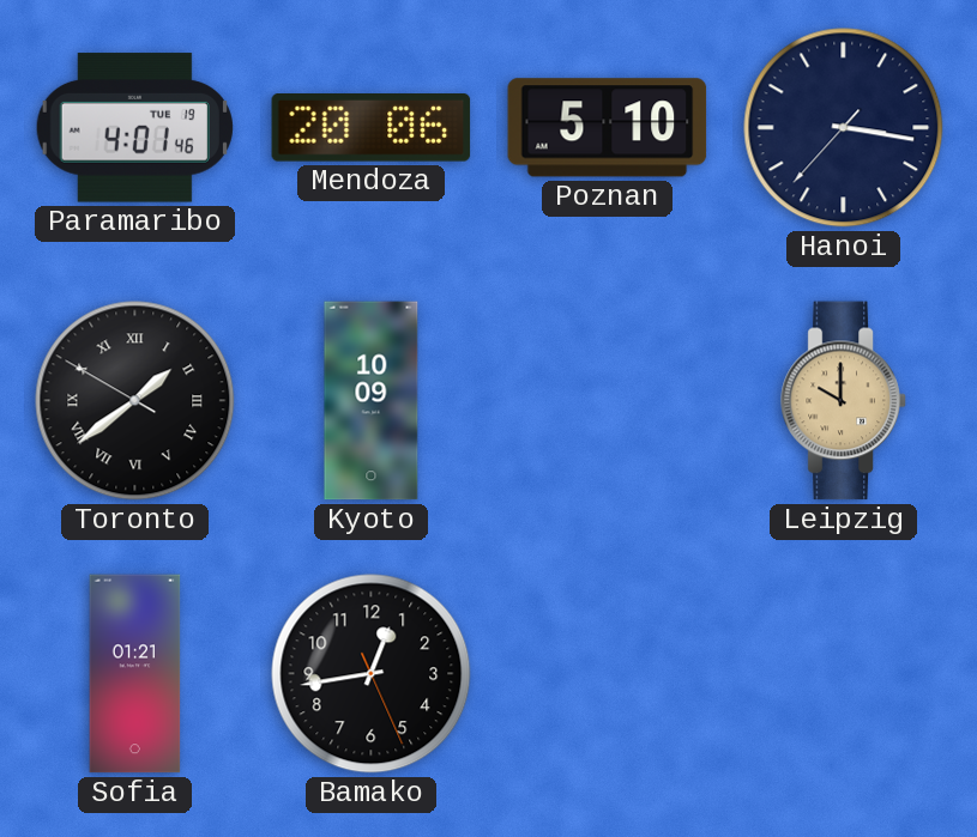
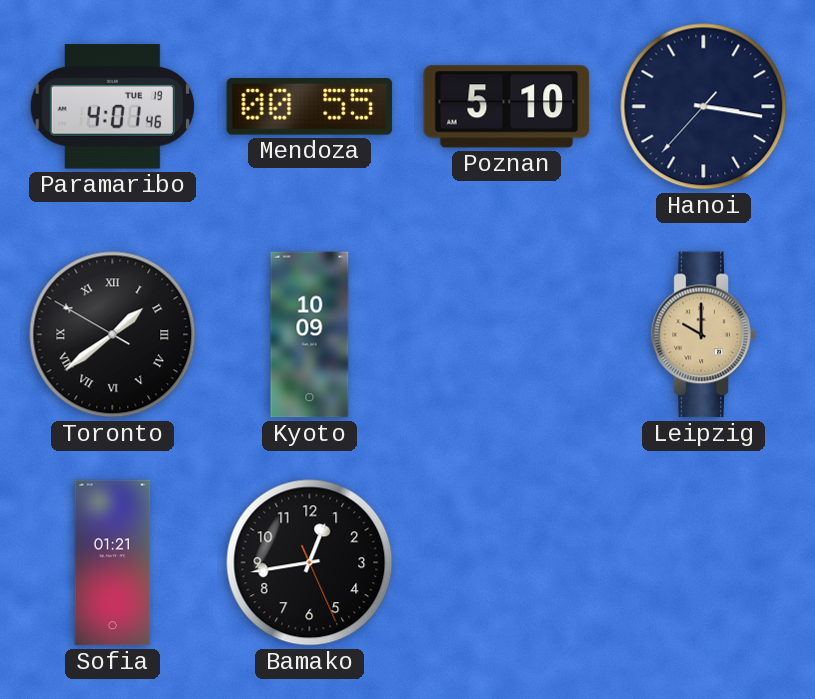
Mendoza: 20:06 -> 00:55 (310, 107)
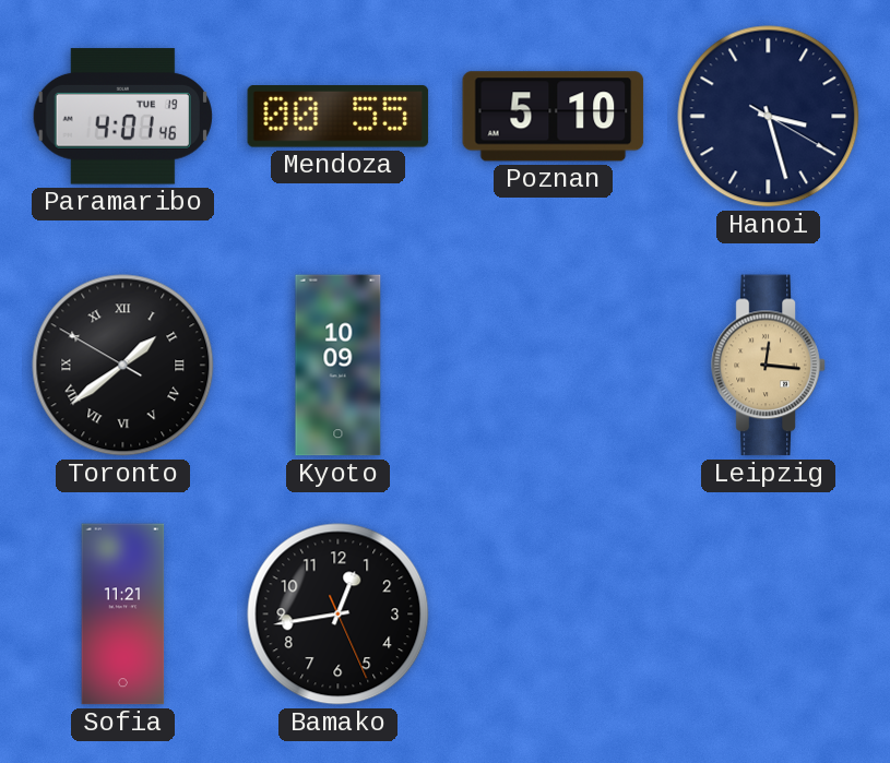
Hanoi: 3:16 -> 3:27 (769, 117)
Leipzig: 10:00 -> 12:16 (769, 366)
Sofia: 01:21 -> 11:21 (123, 615)
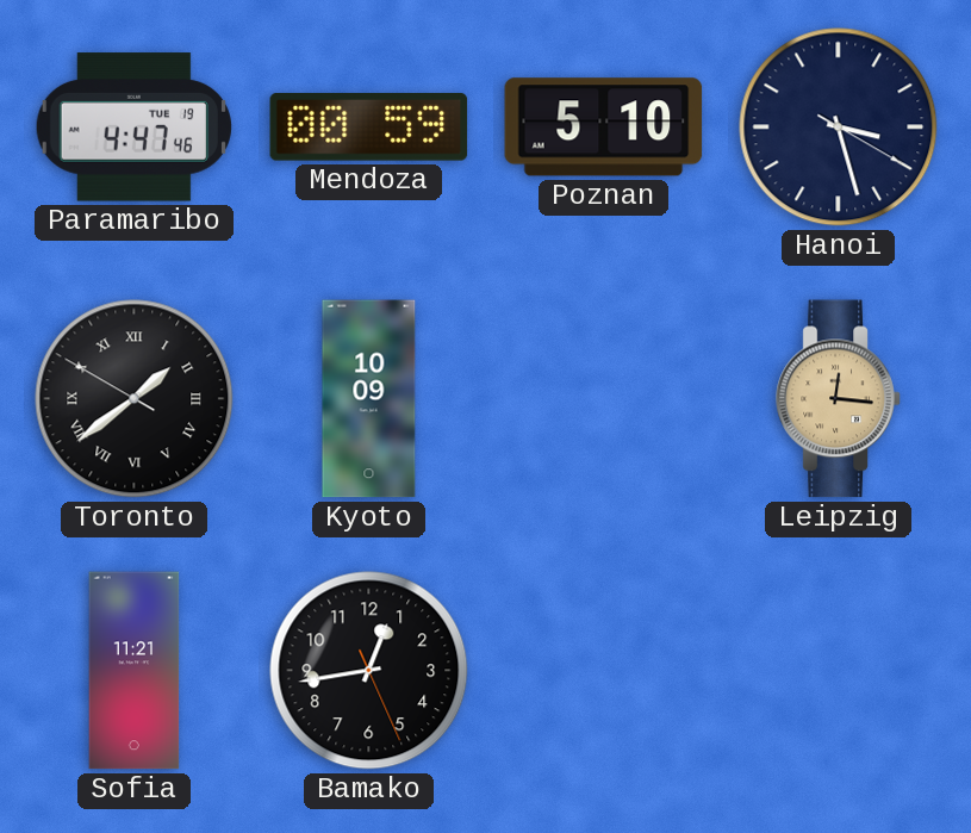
Paramaribo: 4:01 -> 4:47 (133, 128)
Mendoza: 00:55 -> 00:59 (369, 128)
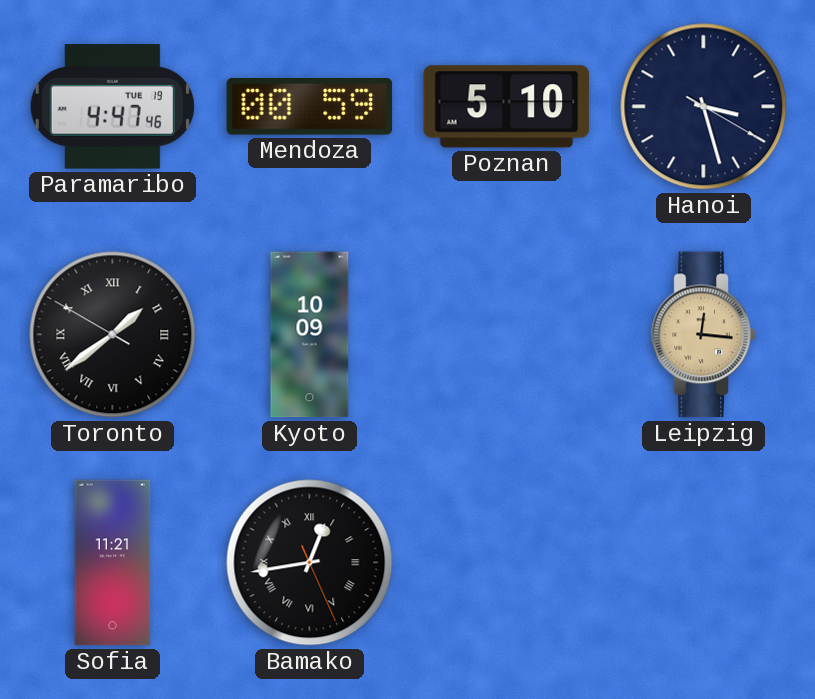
Bamako numerals: Arabic -> Roman (310, 563)
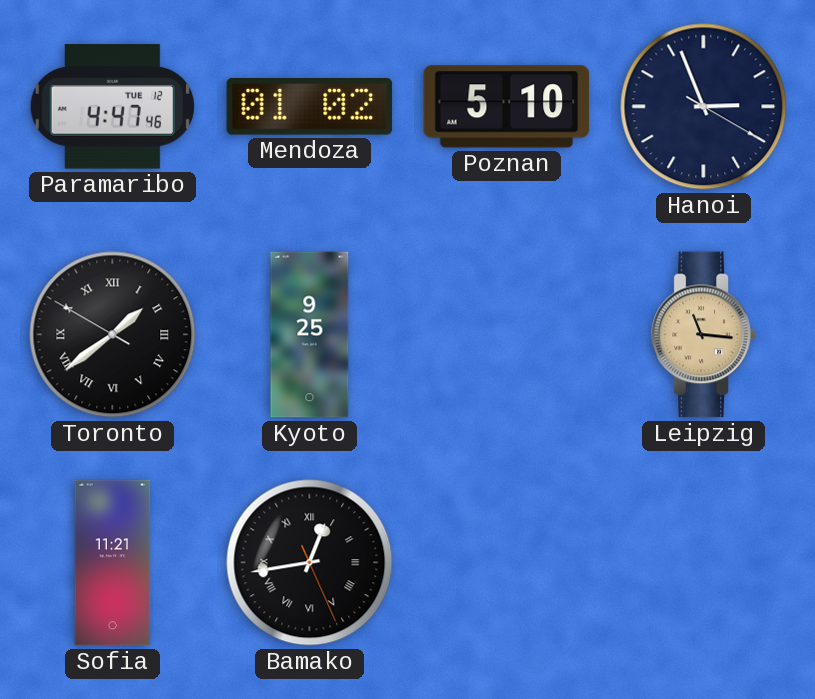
Paramaribo date: TUE 19 -> TUE 12 (112, 107)
Mendoza: 00:59 -> 01:02 (310, 107)
Hanoi: 3:27 -> 2:56 (704, 107)
Kyoto: 10:09 -> 9:25 (310, 335)
Leipzig: 12:16 -> 11:16 (704, 335)
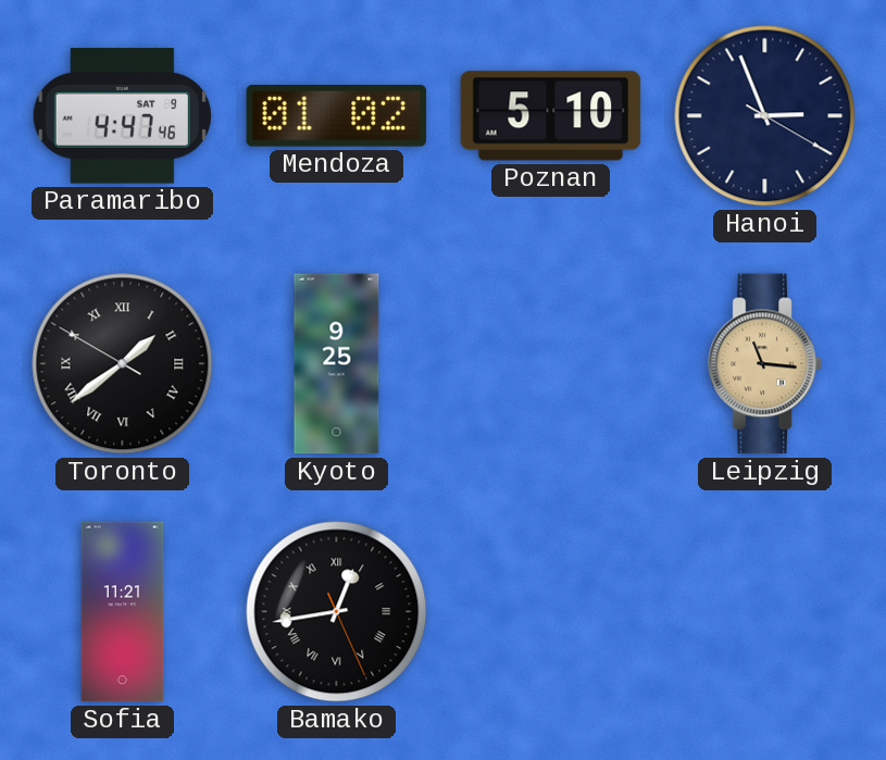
Paramaribo date: TUE 12 -> SAT 9 (122, 116)
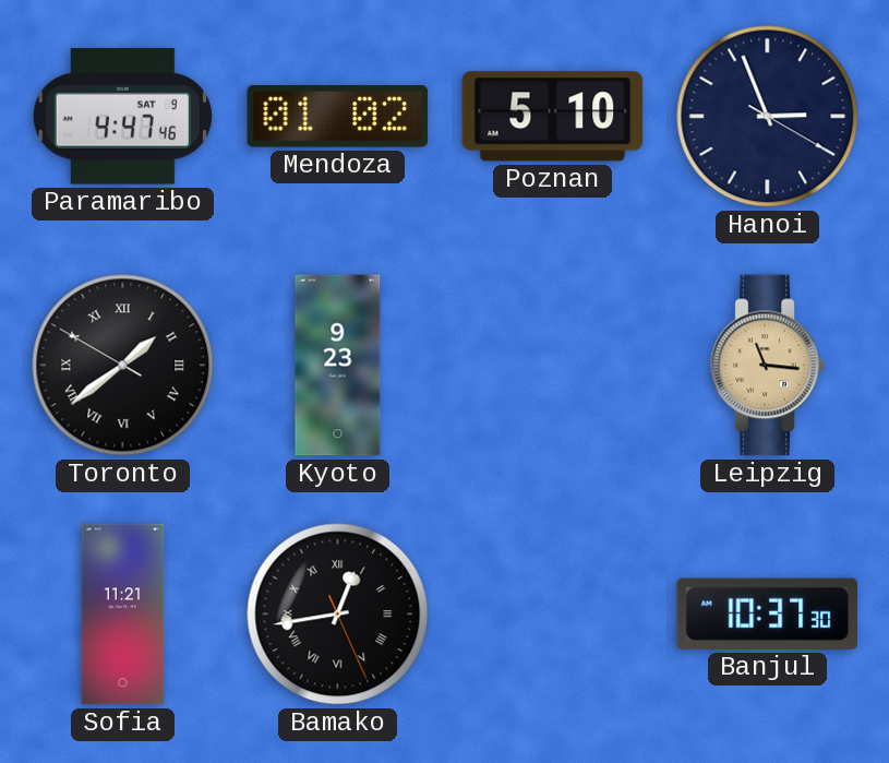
Kyoto: 9:25 -> 9:23 (338, 366)
Banjul: none -> 10:37 (768, 613)
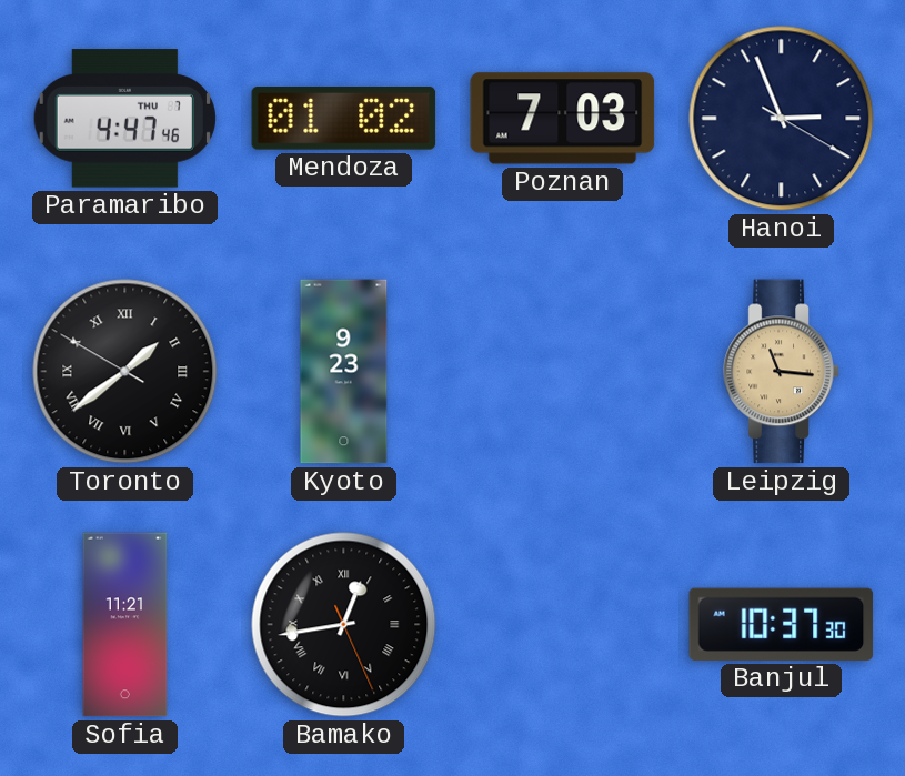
Paramaribo date: SAT 9 -> THU 7 (124, 119)
Poznan: 5:10 -> 7:03 (563, 119)
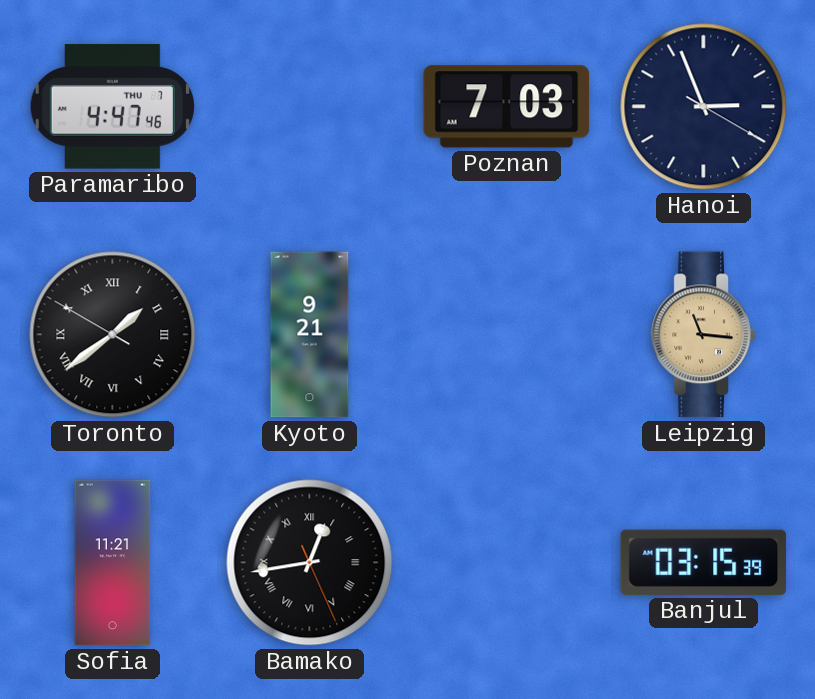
Mendoza: 01:02 -> none (344, 119)
Kyoto: 9:23 -> 9:21 (310, 335)
Banjul: 10:37 -> 03:15 (704, 562)
